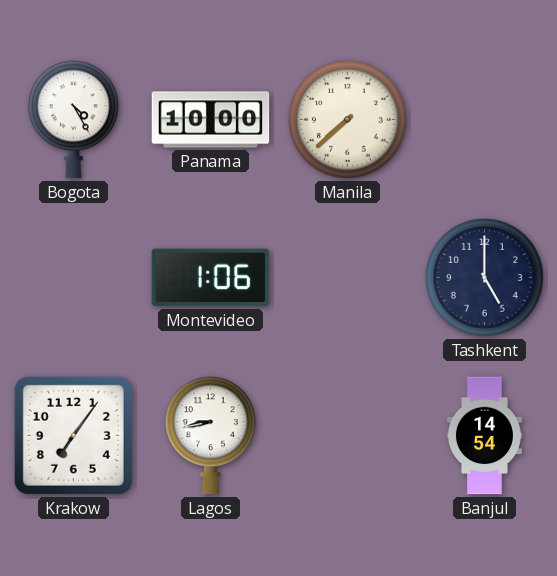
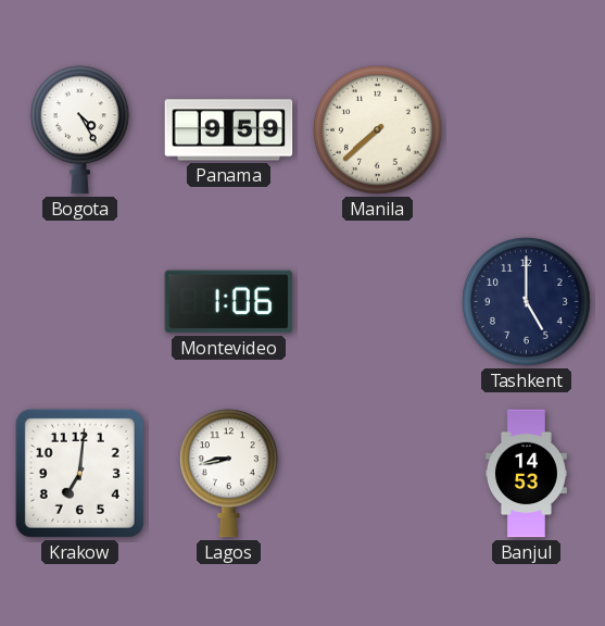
Panama: 10:00 -> 9:59 (229, 130)
Krakow: 7:06 -> 7:01 (79, 473)
Banjul: 14:54 -> 14:53 (526, 474)
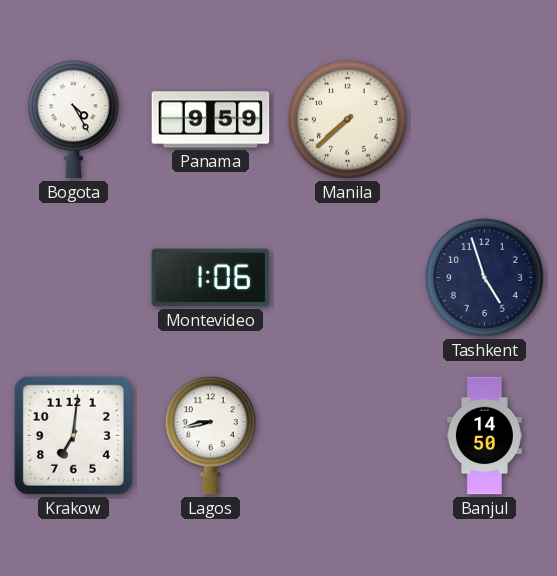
Tashkent: 5:00 -> 4:57 (485, 278)
Banjul: 14:53 -> 14:50 (484, 436)
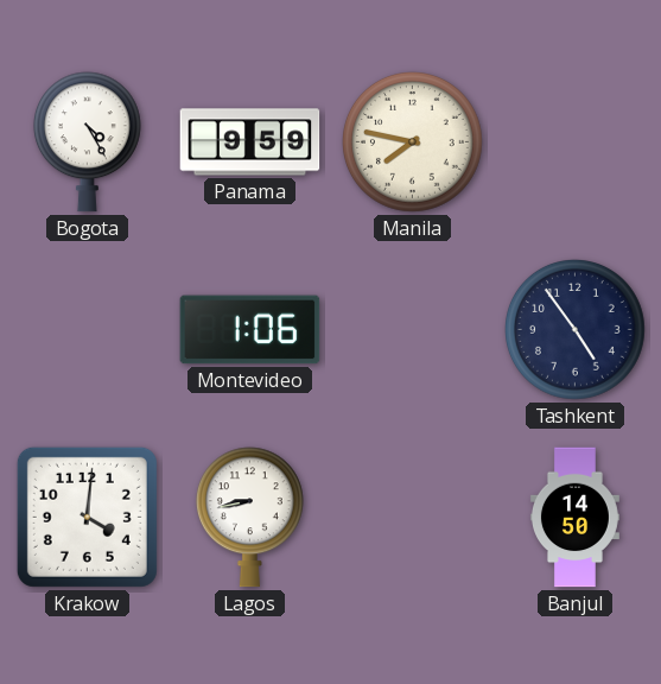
Manila: 7:38 -> 7:47 (413, 142)
Tashkent: 4:57 -> 4:54 (576, 330)
Krakow: 7:01 -> 4:01 (87, 517)
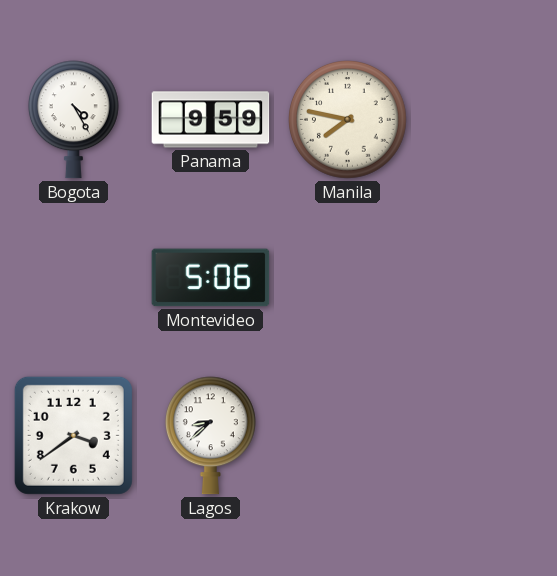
Montevideo: 1:06 -> 5:06 (211, 278)
Tashkent: 4:54 -> none (576, 330)
Krakow: 4:01 -> 3:39 (73, 435)
Lagos: 8:43 -> 8:38 (210, 436)
Banjul: 14:50 -> none (574, 518)
